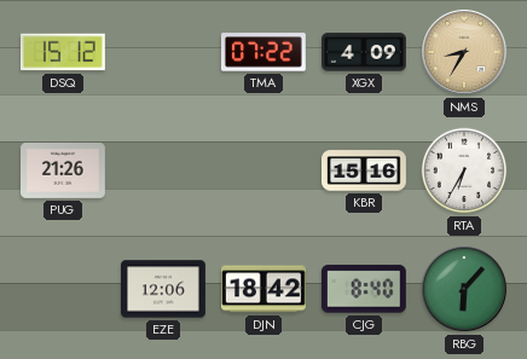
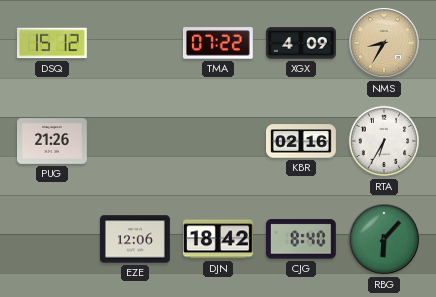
KBR: 15:16 -> 02:16 (302, 141)
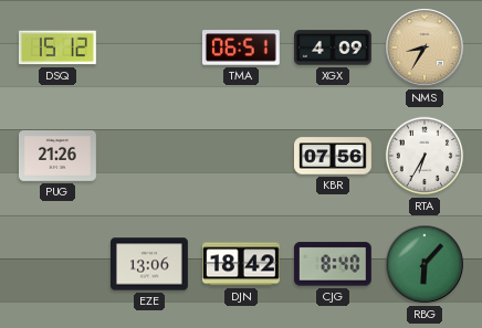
TMA: 07:22 -> 06:51 (241, 47)
KBR: 02:16 -> 07:56 (334, 156)
EZE: 12:06 -> 13:06 (150, 264)
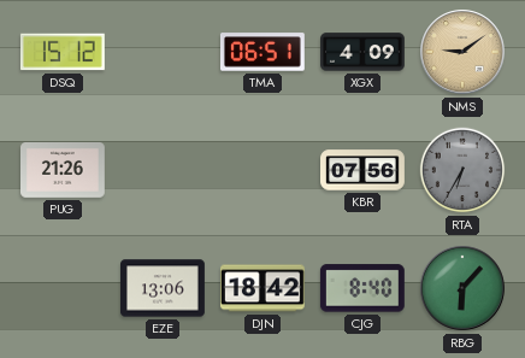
NMS: 8:35 -> 9:09 (462, 52)
RTA dial: white -> grey (462, 170)
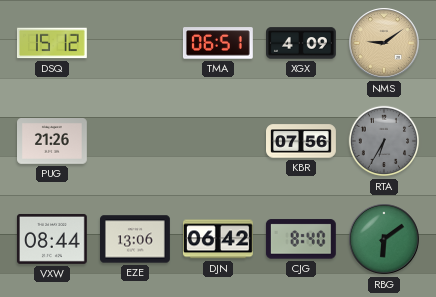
VXW: none -> 08:44 (52, 239)
DJN: 18:42 -> 06:42 (218, 239)
RBG: 6:07 -> 6:09 (384, 239)
